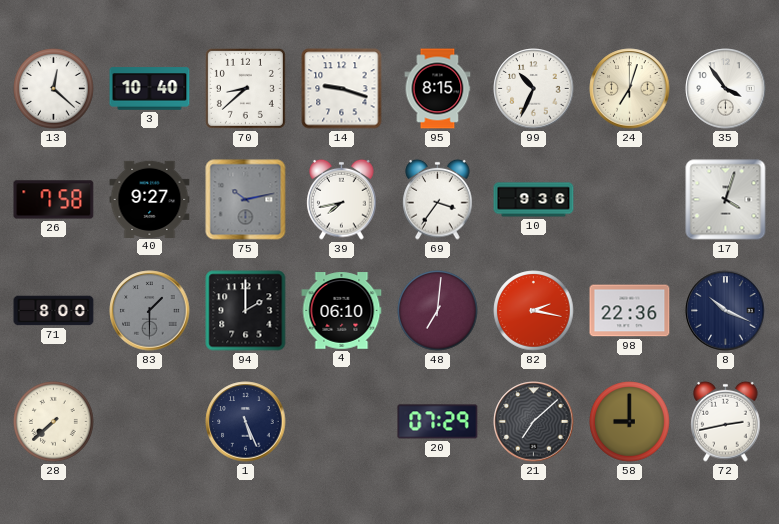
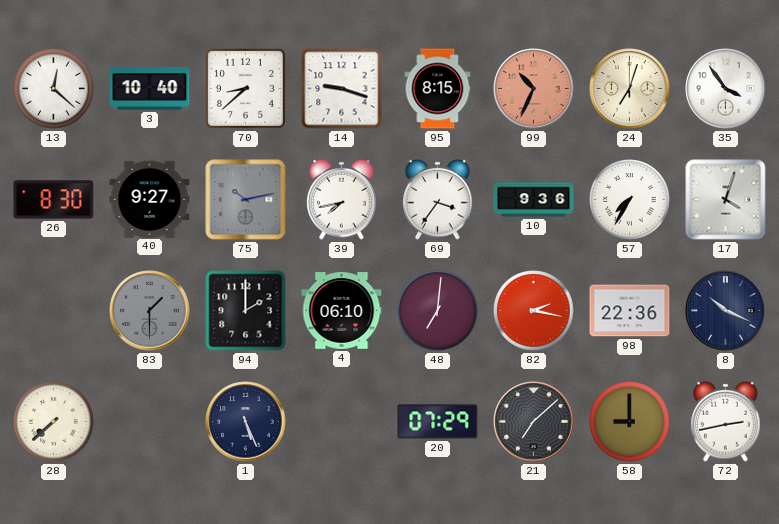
99 dial: white -> salmon (534, 89)
26: 7:58 -> 8:30 (54, 200)
57: none -> 7:35 (630, 200)
71: 8:00 -> none (54, 311)
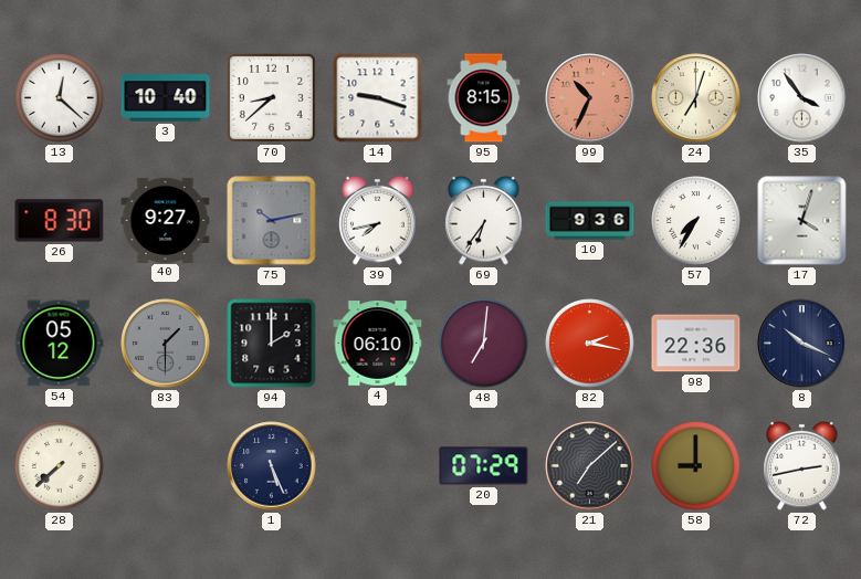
69: 3:36 -> 6:36 (484, 220)
54: none -> 05:12 (59, 344)
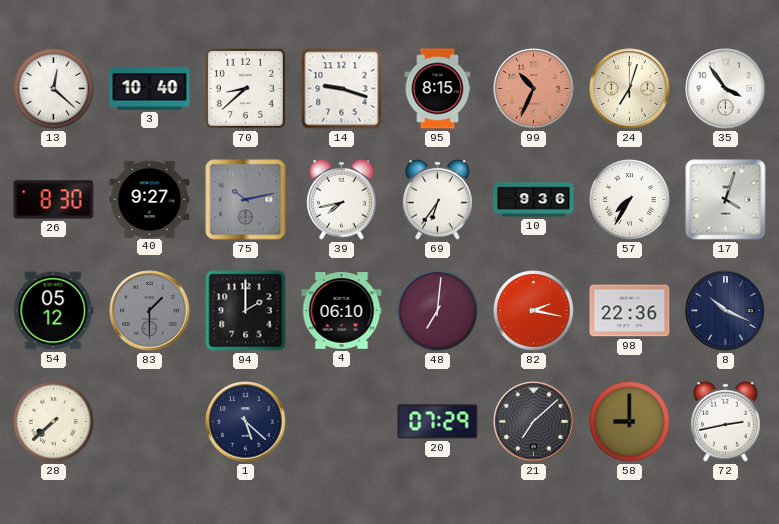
1: 5:26 -> 5:22 (246, 422)
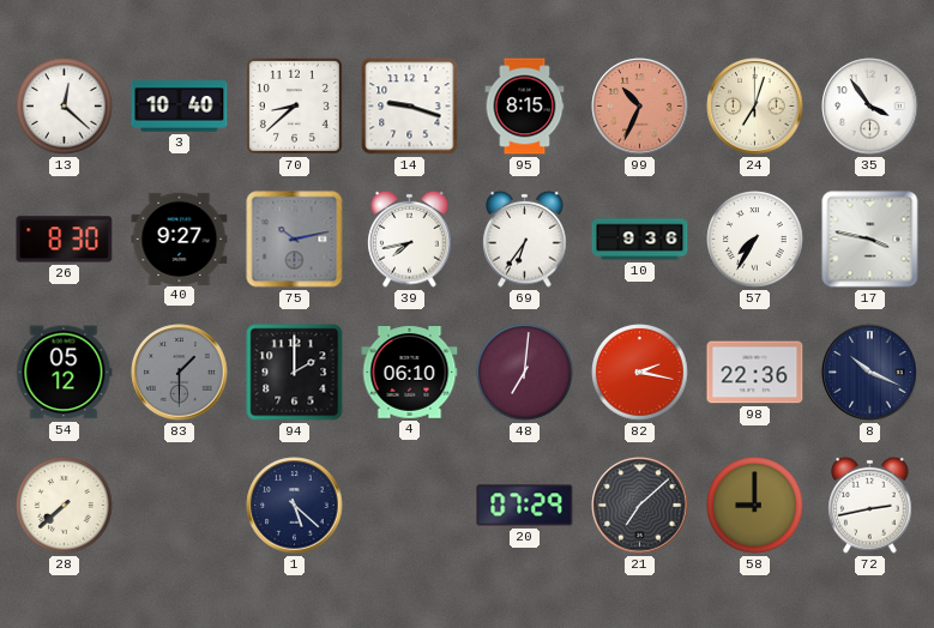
17: 4:03 -> 3:47 (870, 240)
